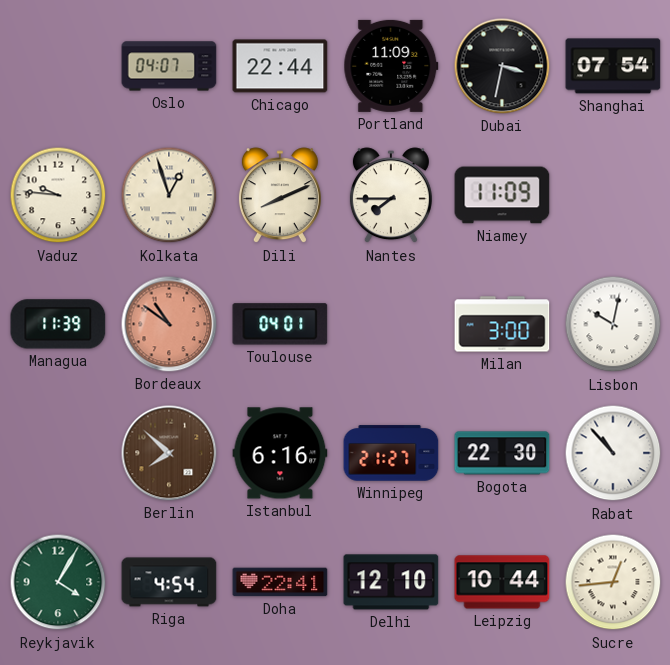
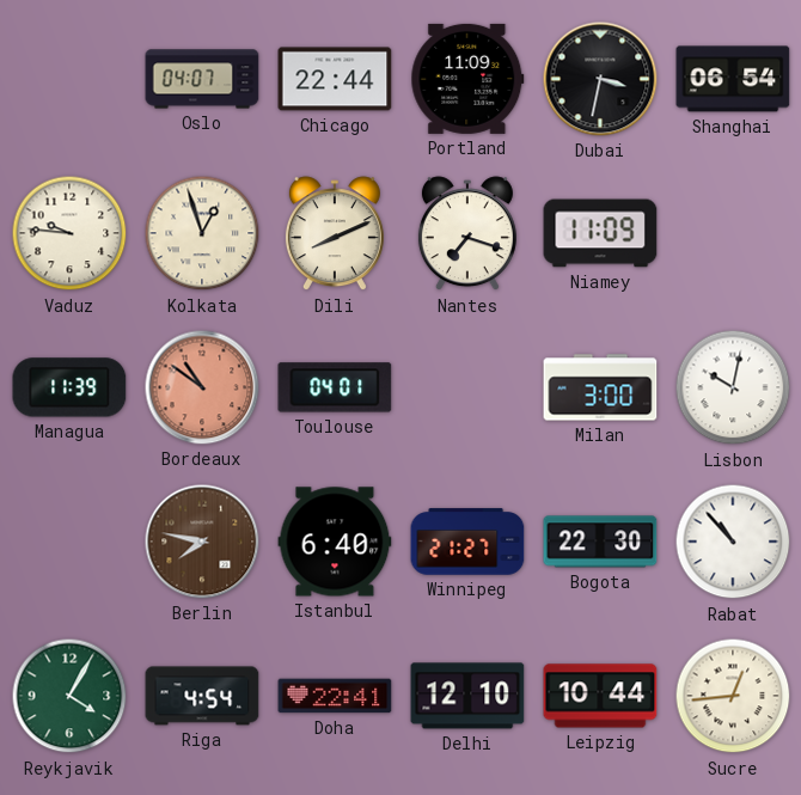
Shanghai: 07:54 -> 06:54 (733, 79)
Nantes: 7:45 -> 7:18 (467, 234)
Berlin: 7:52 -> 7:47 (202, 542)
Istanbul: 6:16 -> 6:40 (335, 542)
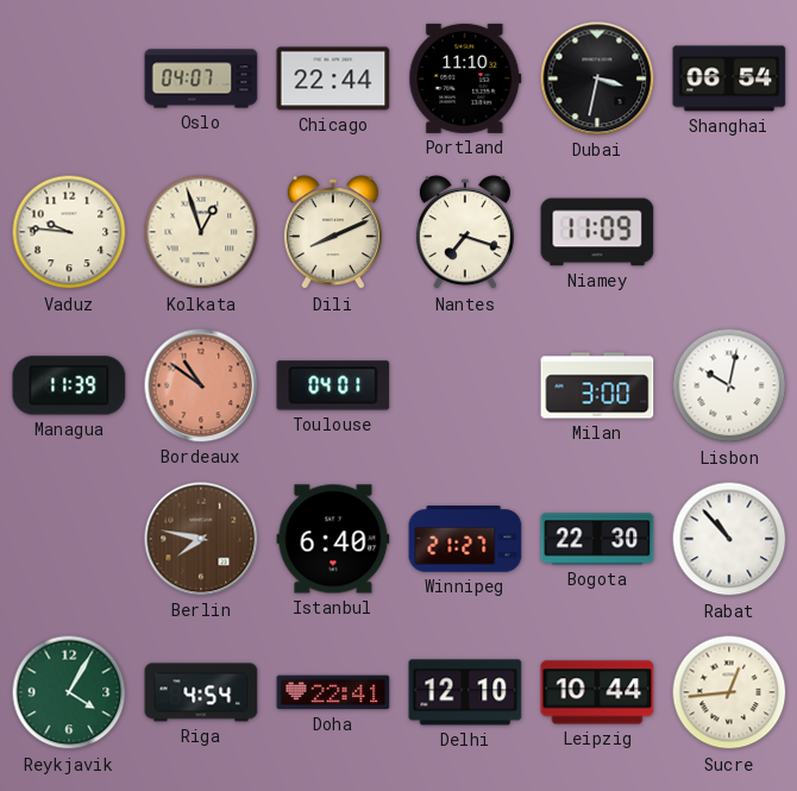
Portland: 11:09 -> 11:10 (465, 79)
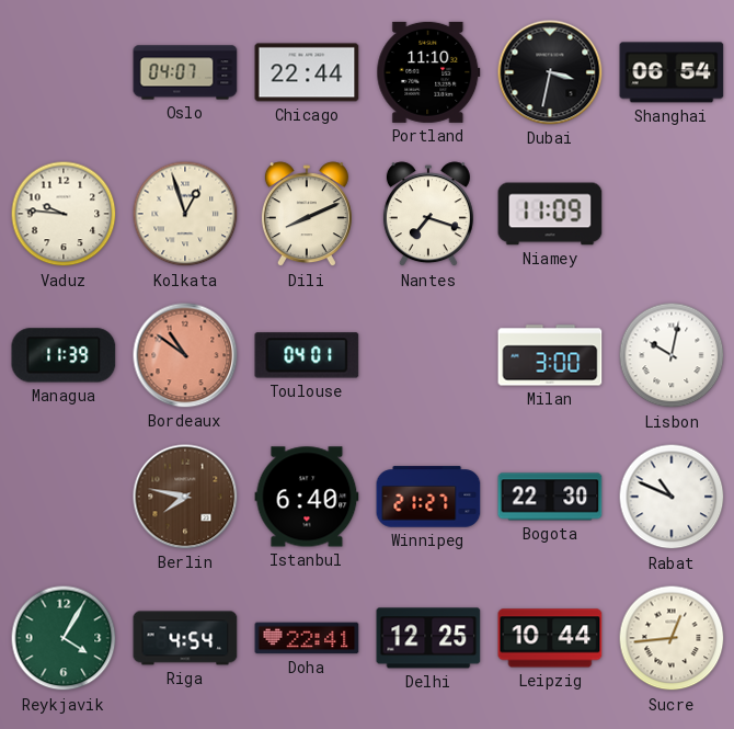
Rabat: 10:53 -> 10:49 (672, 497)
Delhi: 12:10 -> 12:25 (428, 638)
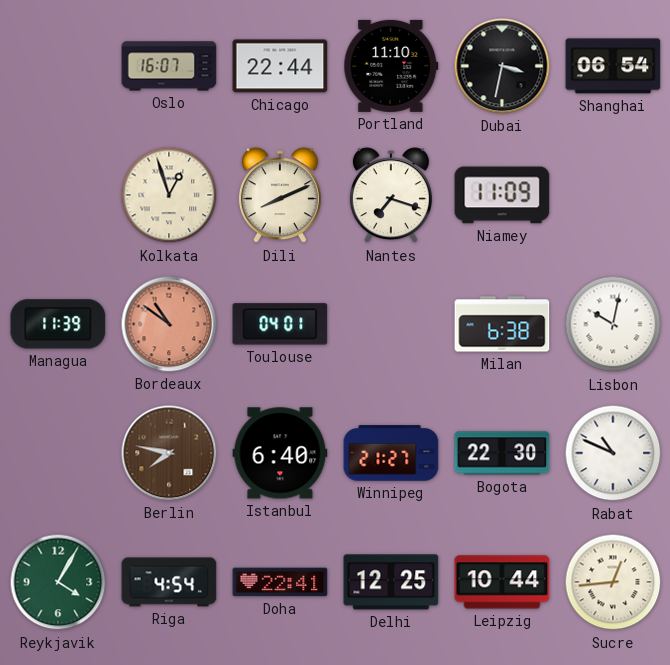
Oslo: 04:07 -> 16:07 (169, 66)
Vaduz: 9:46 -> none (64, 214)
Milan: 3:00 -> 6:38 (502, 324)
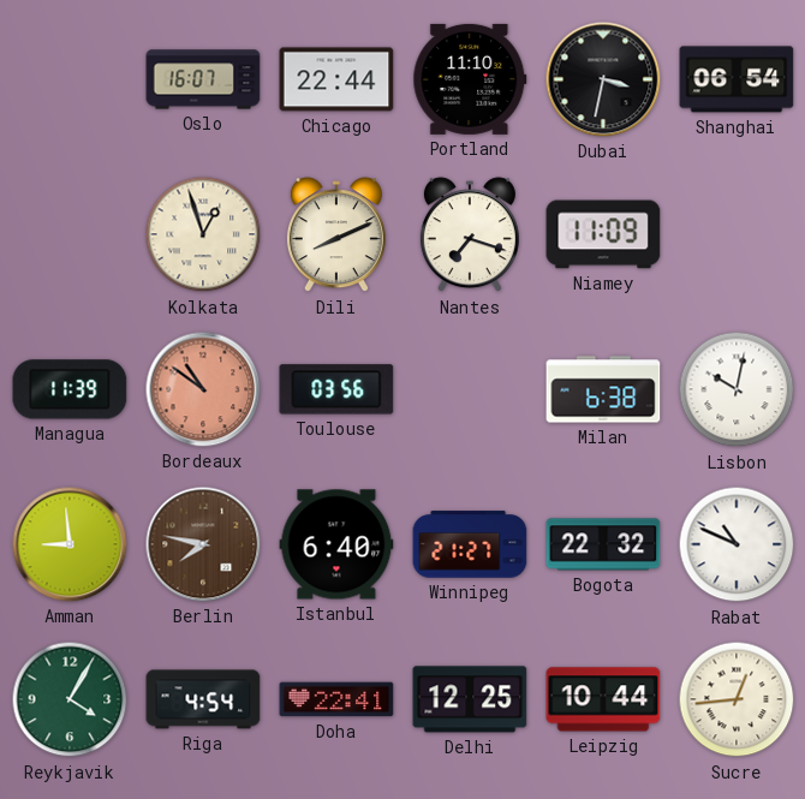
Toulouse: 04:01 -> 03:56 (336, 389)
Amman: none -> 8:59 (70, 544)
Bogota: 22:30 -> 22:32 (603, 544)
